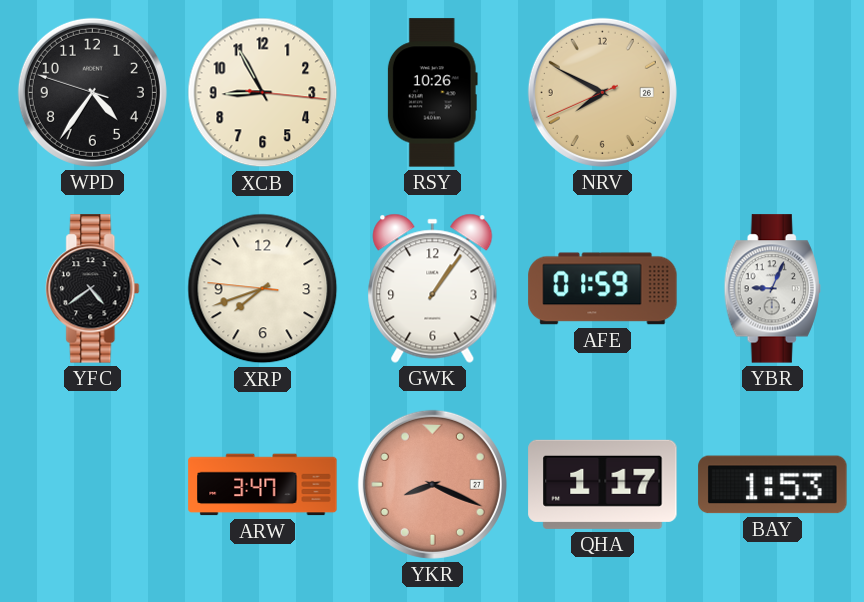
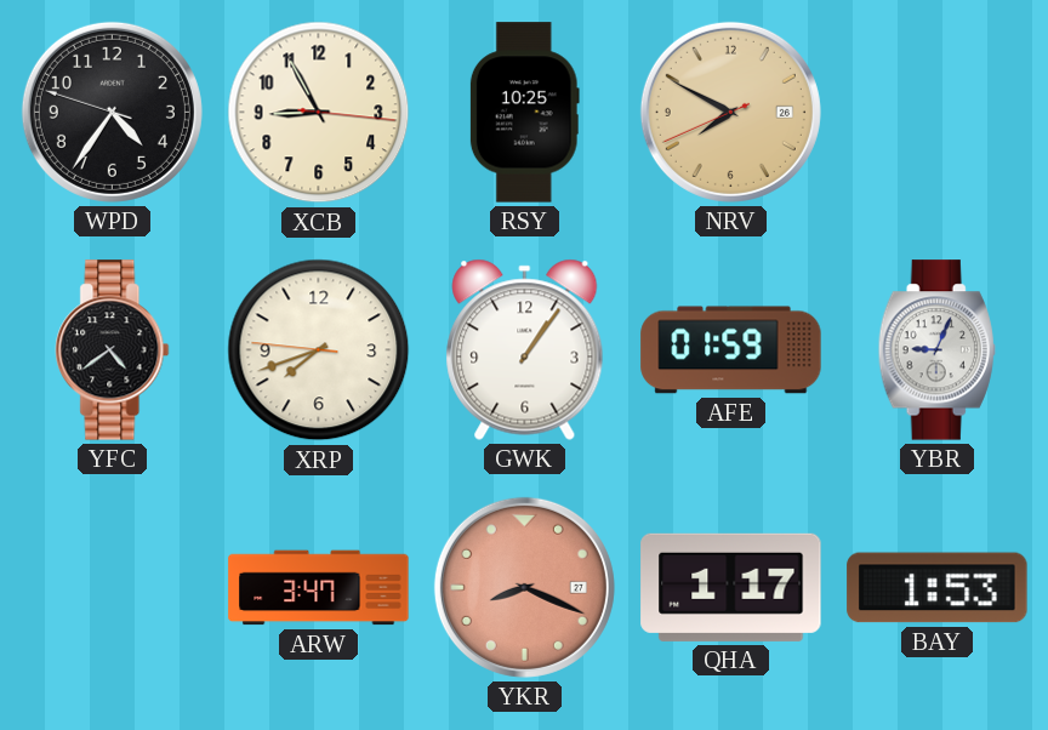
RSY: 10:26 -> 10:25 (524, 113)
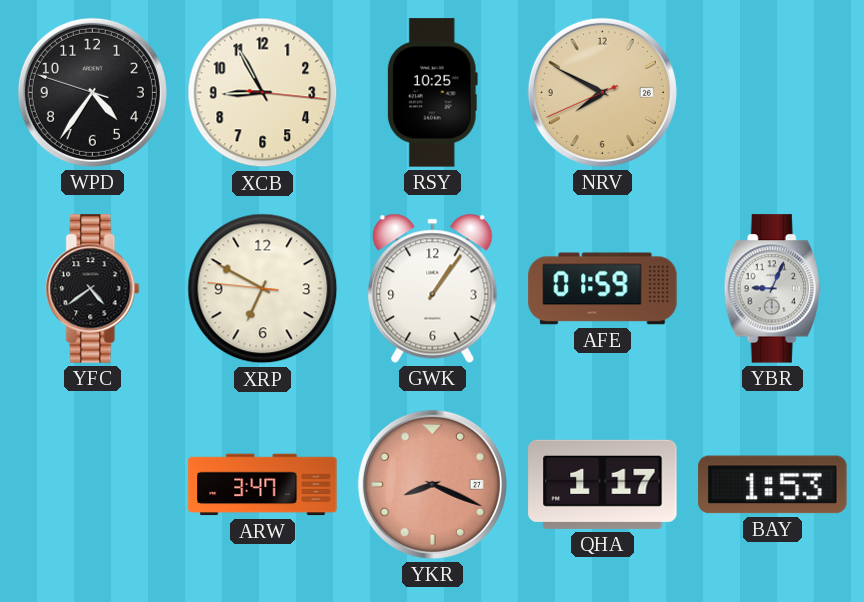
XRP: 7:41 -> 6:49 (263, 289)
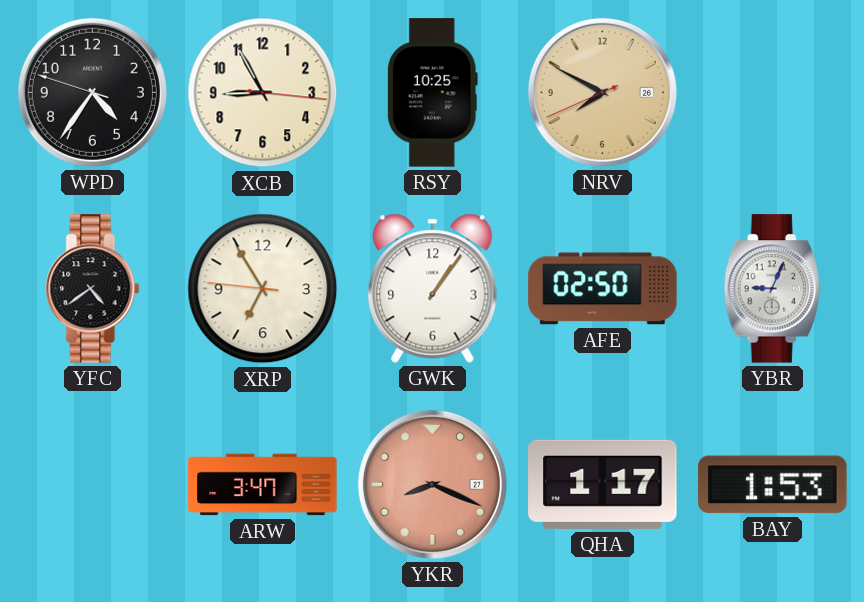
XRP: 6:49 -> 6:54 (263, 289)
AFE: 01:59 -> 02:50 (603, 289)
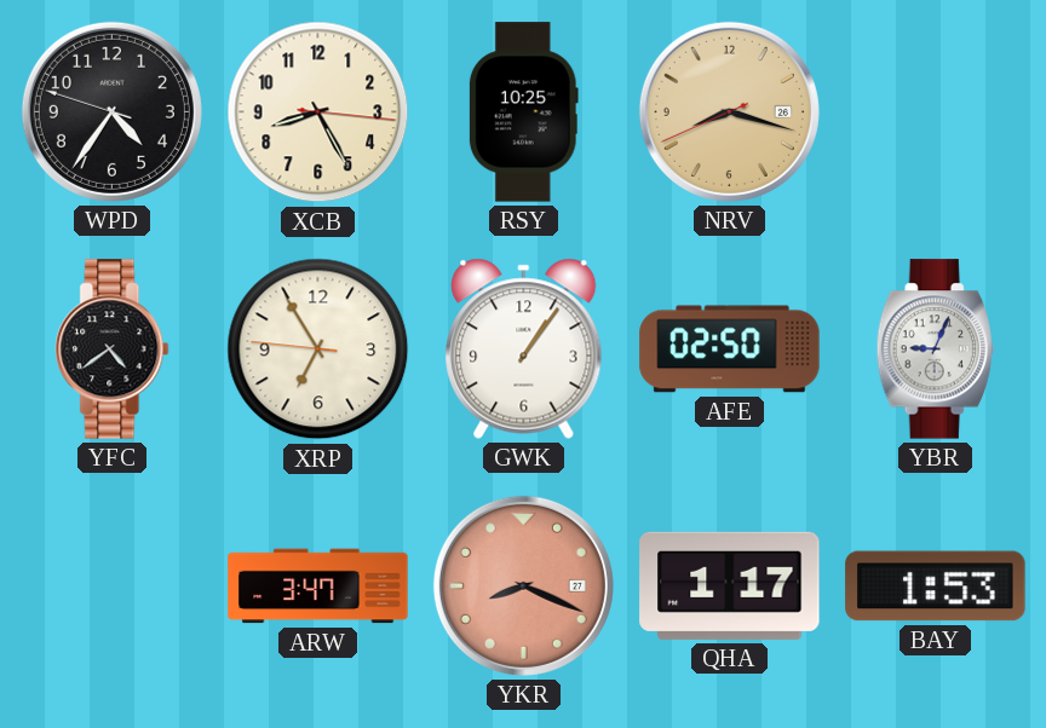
XCB: 8:55 -> 8:25 (318, 112)
NRV: 7:49 -> 8:17 (729, 111)
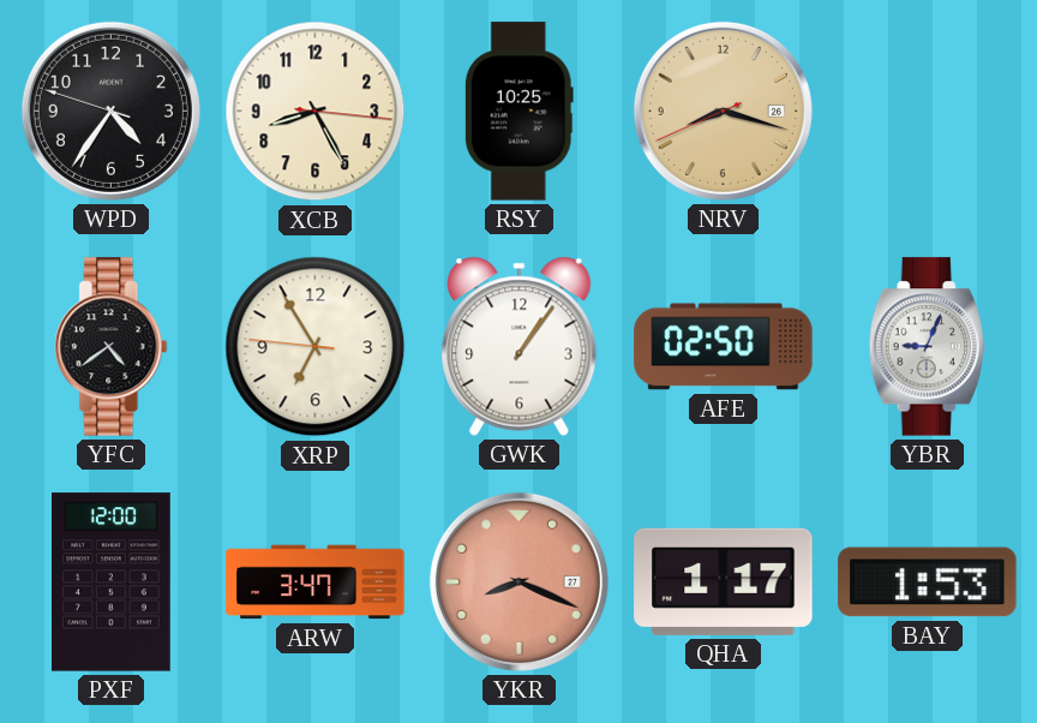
PXF: none -> 12:00 (112, 582)
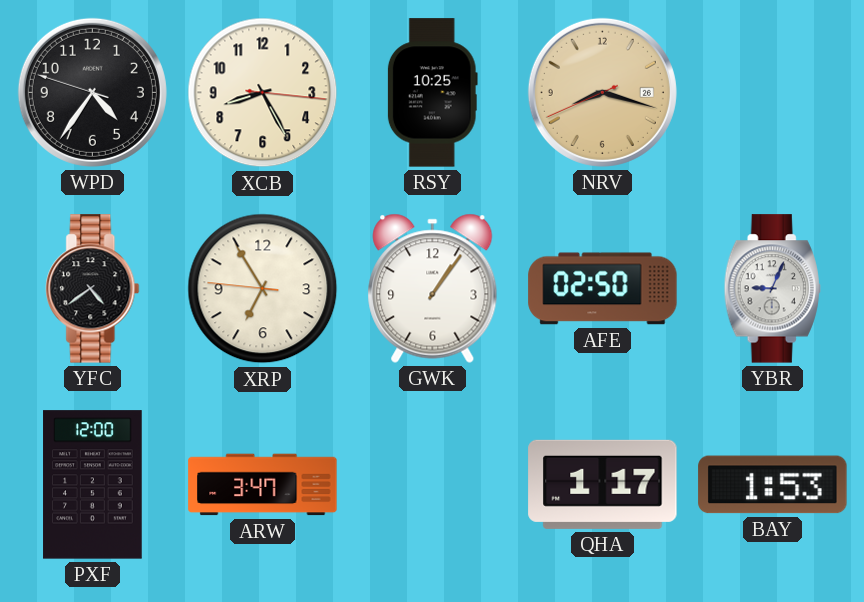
YKR: 8:19 -> none (518, 581)
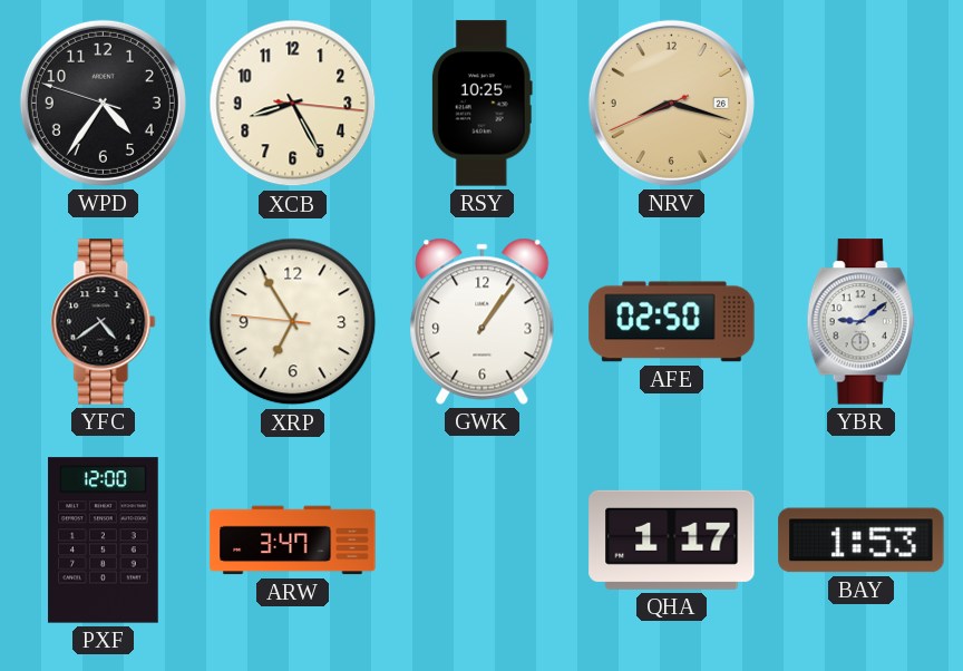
YBR: 9:04 -> 9:09 (860, 322)
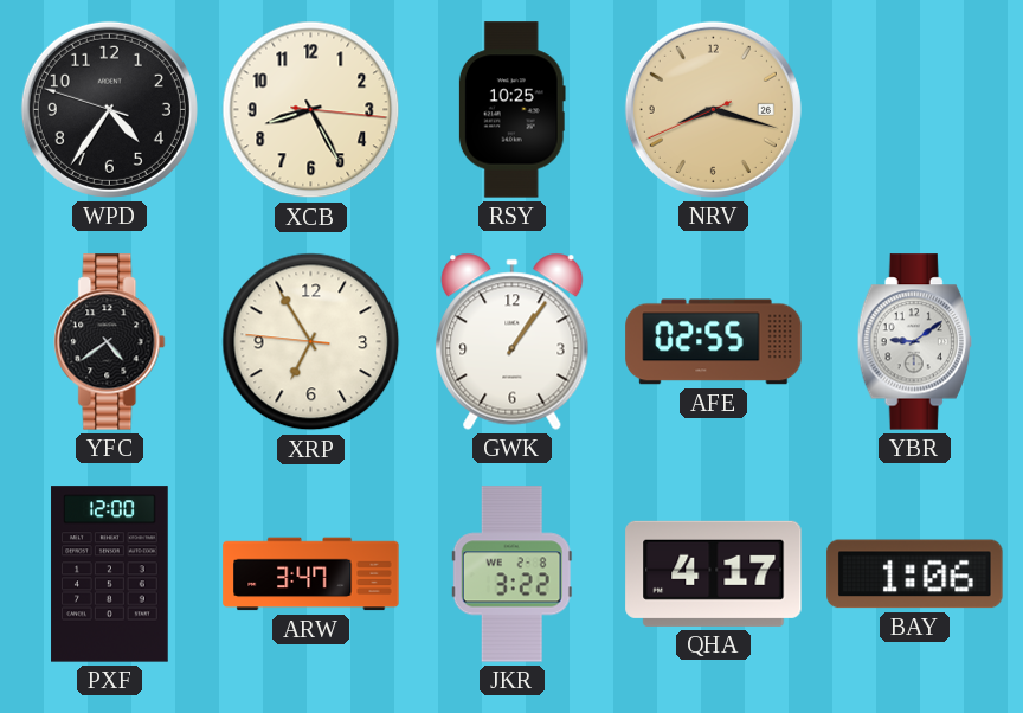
AFE: 02:50 -> 02:55 (714, 342)
JKR: none -> 3:22 (511, 574)
QHA: 1:17 -> 4:17 (714, 573)
BAY: 1:53 -> 1:06 (915, 574)
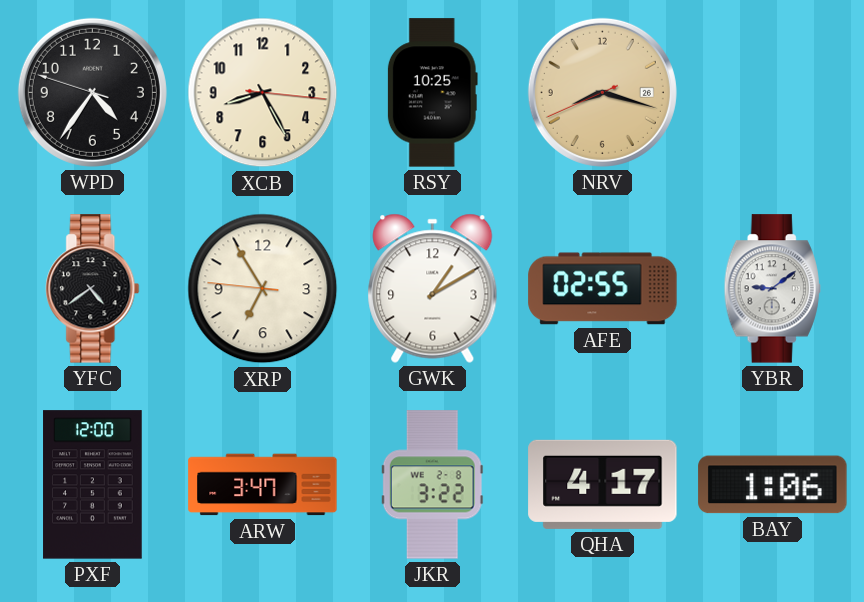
GWK: 1:06 -> 1:10 (433, 288)
